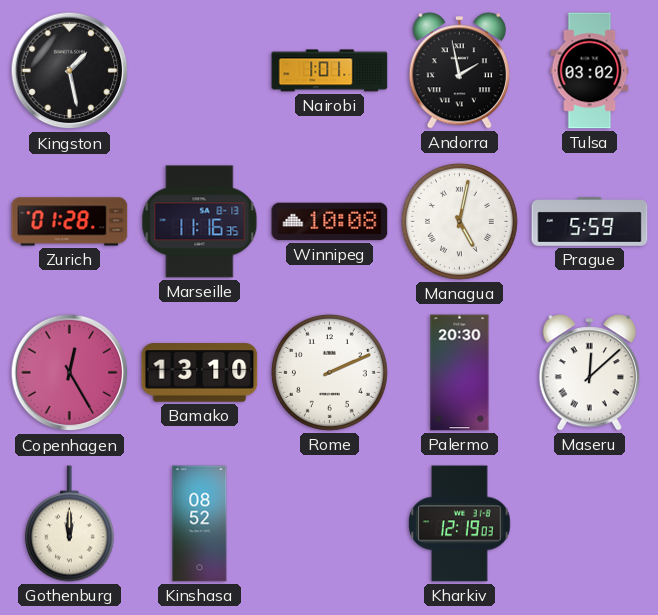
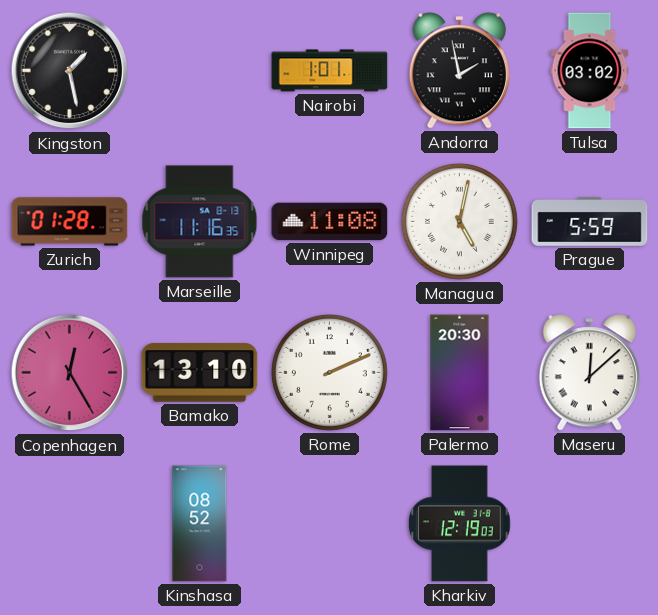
Winnipeg: 10:08 -> 11:08 (330, 222)
Gothenburg: 12:00 -> none (69, 524)
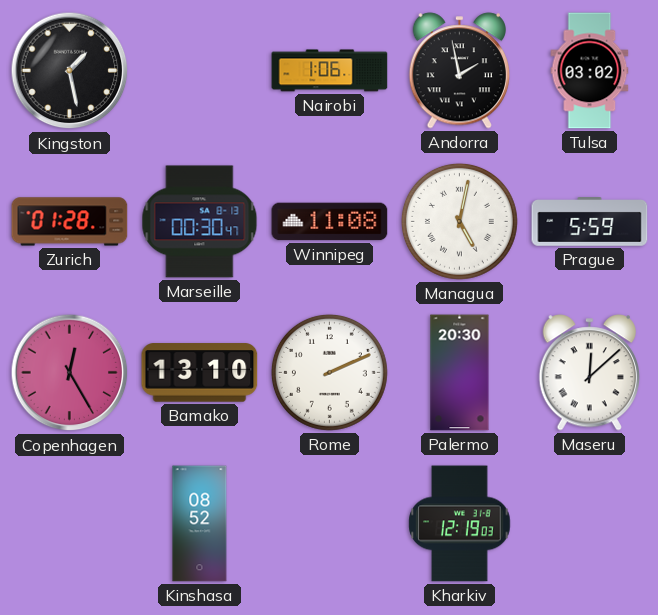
Nairobi: 1:01 -> 1:06 (330, 71)
Marseille: 11:16 -> 00:30 (200, 222)
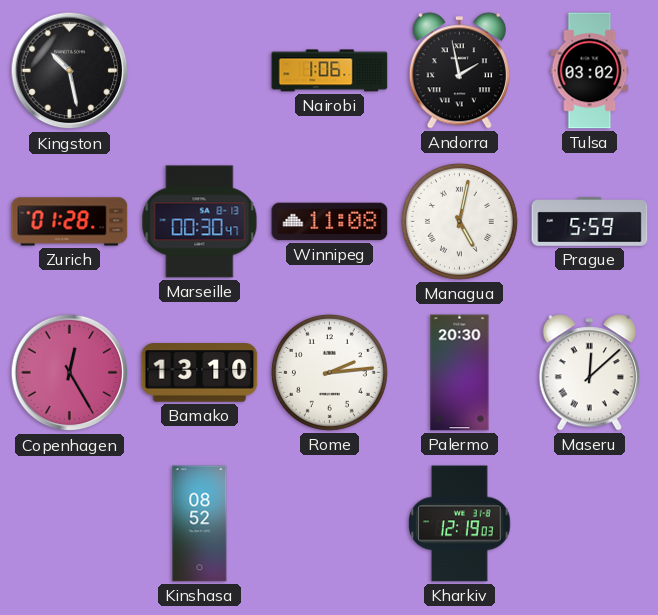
Kingston: 1:28 -> 10:28 (70, 71)
Rome: 2:11 -> 2:14 (329, 372)
